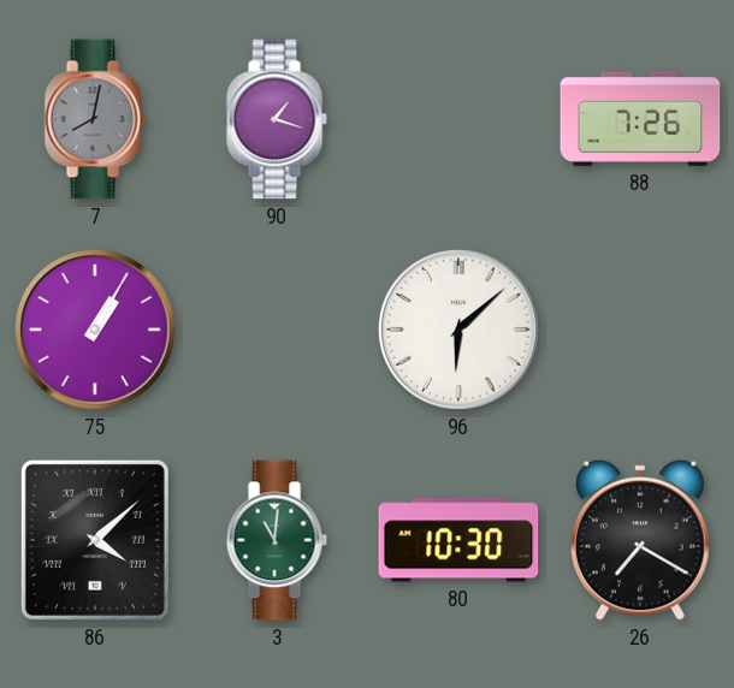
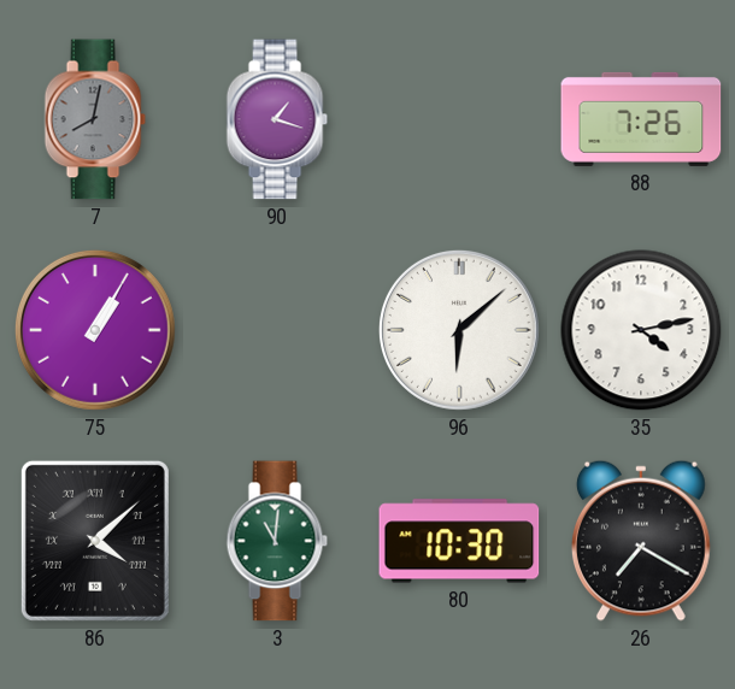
35: none -> 4:13 (641, 330)
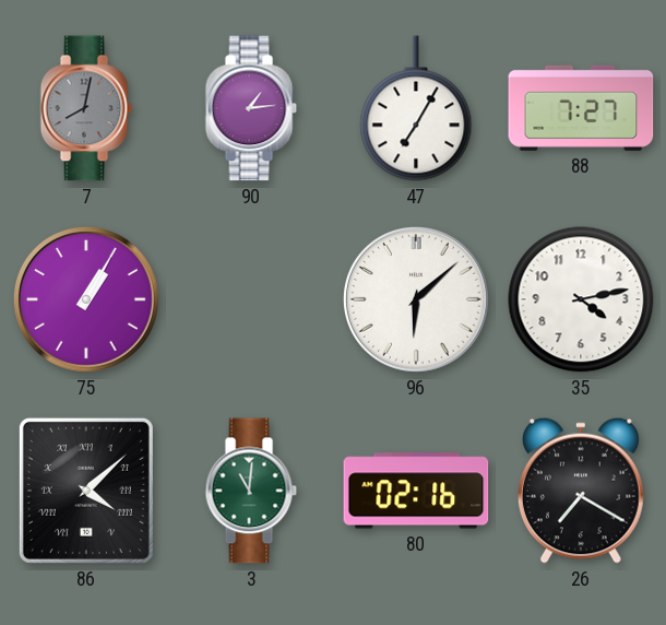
90: 1:18 -> 1:14 (251, 108)
47: none -> 7:05 (416, 108)
88: 7:26 -> 7:27 (581, 108)
80: 10:30 -> 02:16 (416, 491)
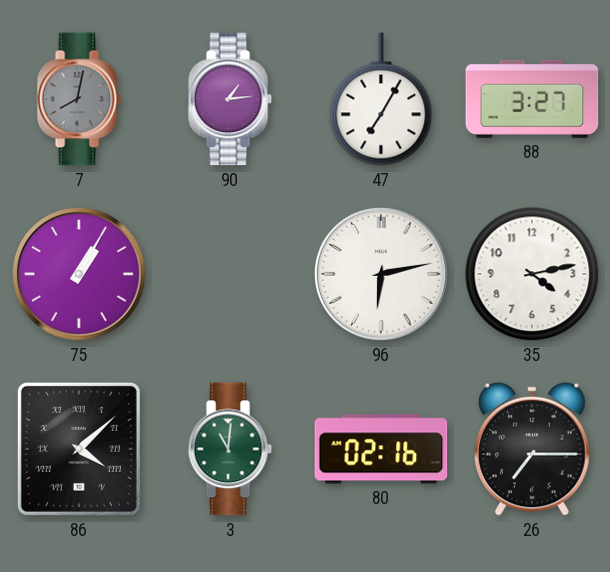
88: 7:27 -> 3:27 (532, 99)
96: 6:08 -> 6:13 (381, 274)
26: 7:20 -> 7:15 (532, 449)
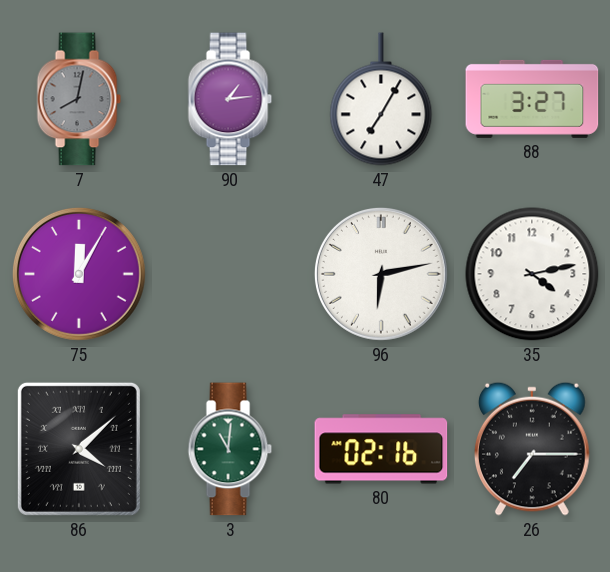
75: 1:05 -> 12:05 (79, 274)
